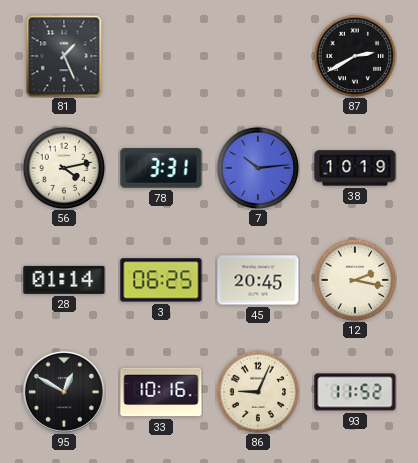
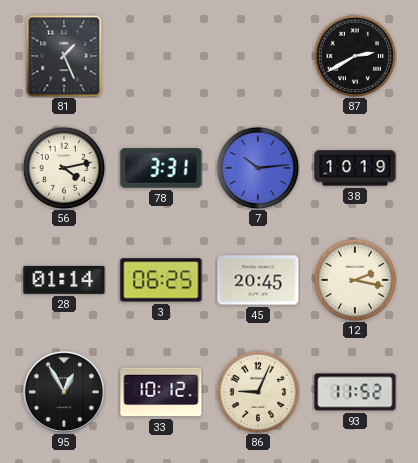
95: 12:50 -> 12:55 (64, 392)
33: 10:16 -> 10:12 (161, 392)
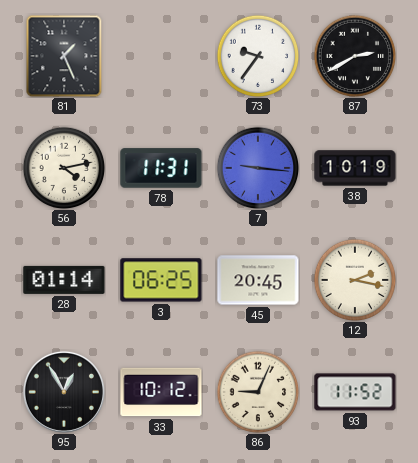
73: none -> 9:36 (258, 56)
78: 3:31 -> 11:31 (161, 168)
7: 10:14 -> 9:16 (258, 168)
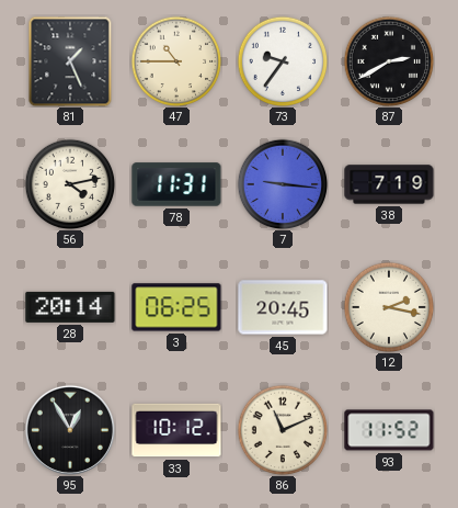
47: none -> 10:45 (176, 61)
38: 10:19 -> 7:19 (389, 184)
28: 01:14 -> 20:14 (70, 307)
86: 9:04 -> 11:11 (283, 430)
